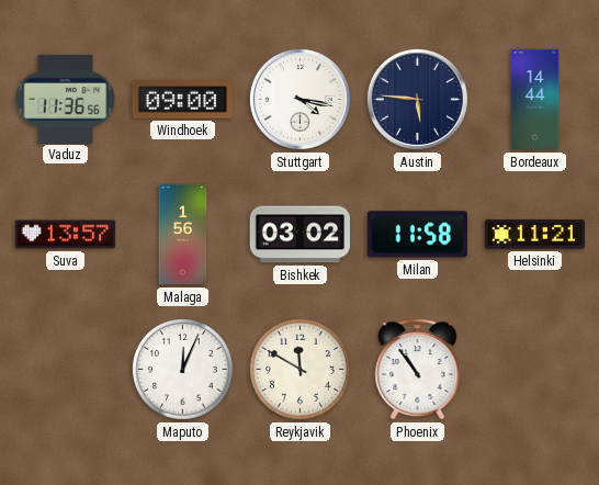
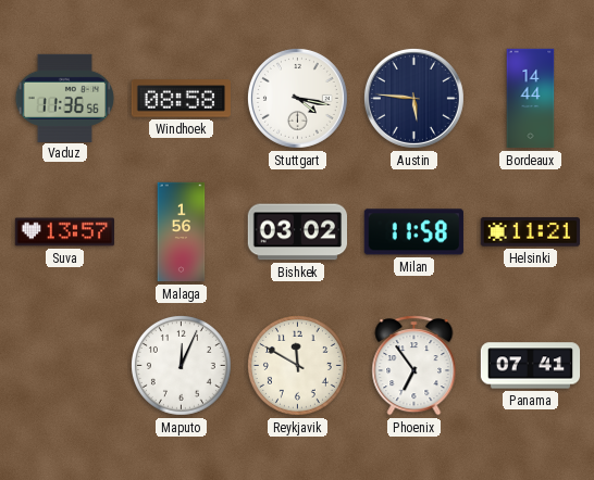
Windhoek: 09:00 -> 08:58 (181, 99)
Phoenix: 10:54 -> 6:54 (414, 366)
Panama: none -> 07:41 (531, 366)
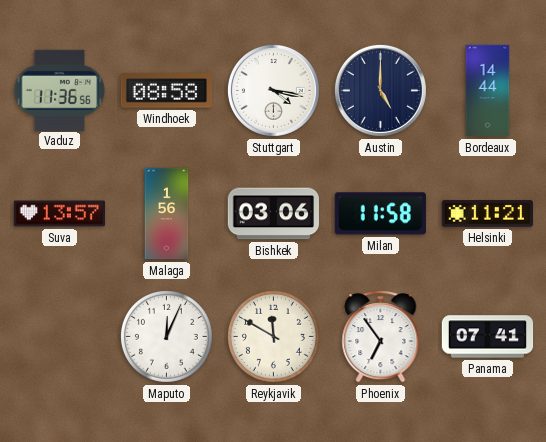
Austin: 5:46 -> 5:00 (380, 90)
Bishkek: 03:02 -> 03:06 (273, 214)
